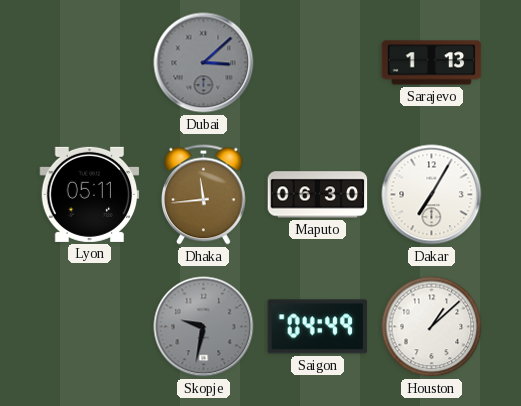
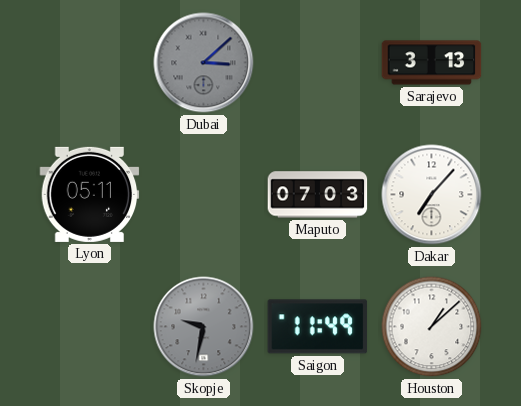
Sarajevo: 1:13 -> 3:13 (432, 63)
Dhaka: 11:44 -> none (204, 195)
Maputo: 06:30 -> 07:03 (318, 195)
Dakar: 7:05 -> 7:07 (432, 195)
Saigon: 04:49 -> 11:49 (318, 327)
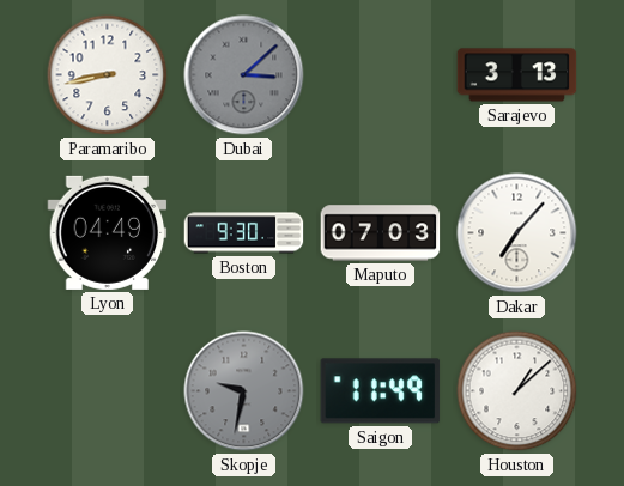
Paramaribo: none -> 8:43 (108, 75)
Lyon: 05:11 -> 04:49 (108, 232)
Boston: none -> 9:30 (244, 233)
